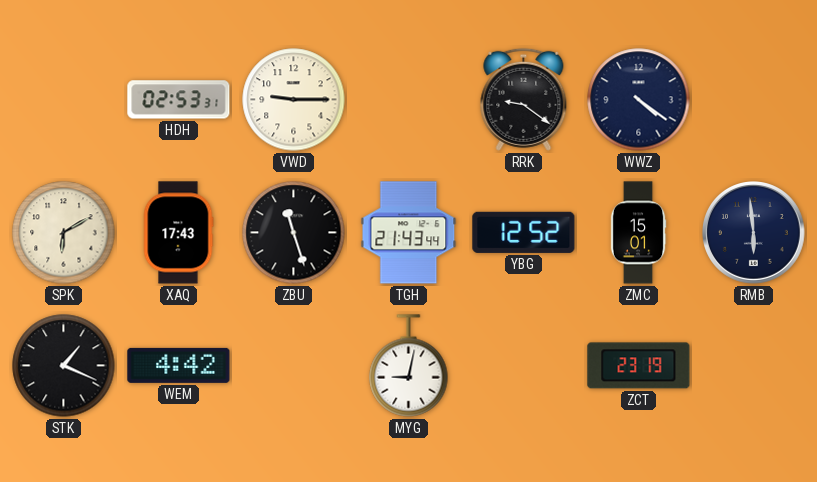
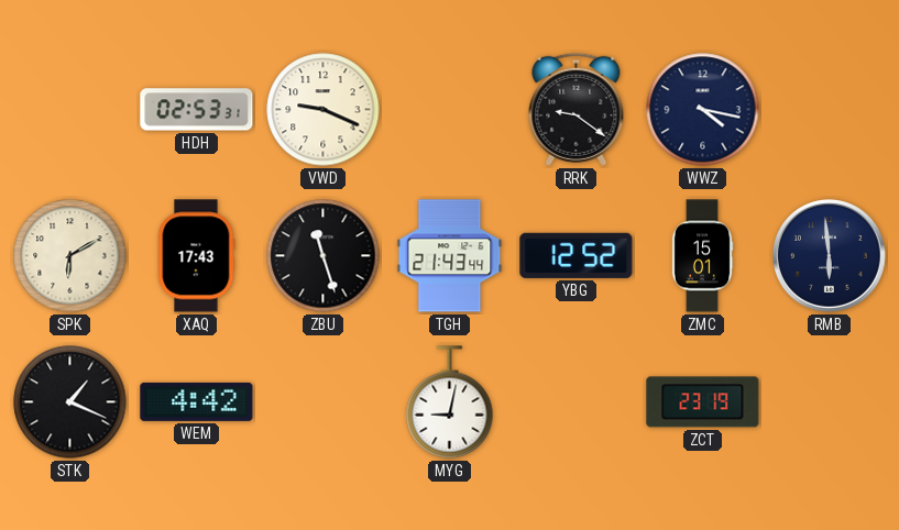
VWD: 9:15 -> 9:19 (324, 110)
WWZ: 4:21 -> 4:17 (703, 110)
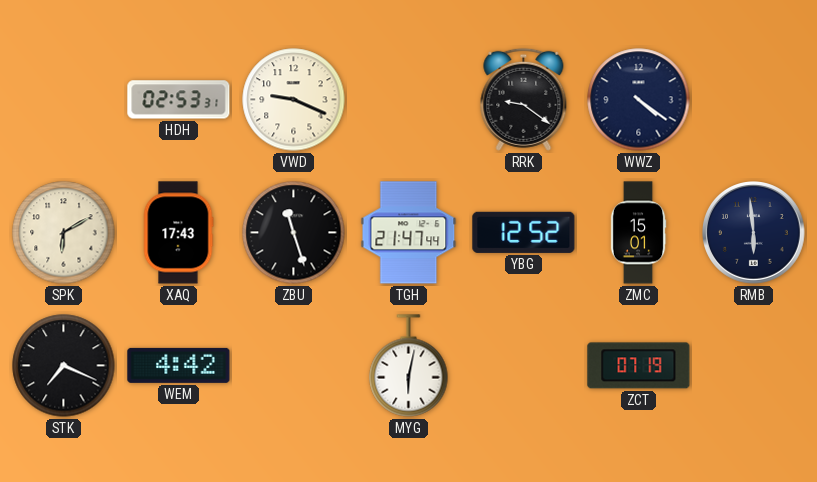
WWZ: 4:17 -> 4:21 (639, 100)
TGH: 21:43 -> 21:47 (409, 233)
STK: 1:19 -> 7:19 (64, 366)
MYG: 9:02 -> 6:02 (409, 366)
ZCT: 23:19 -> 07:19 (639, 366)
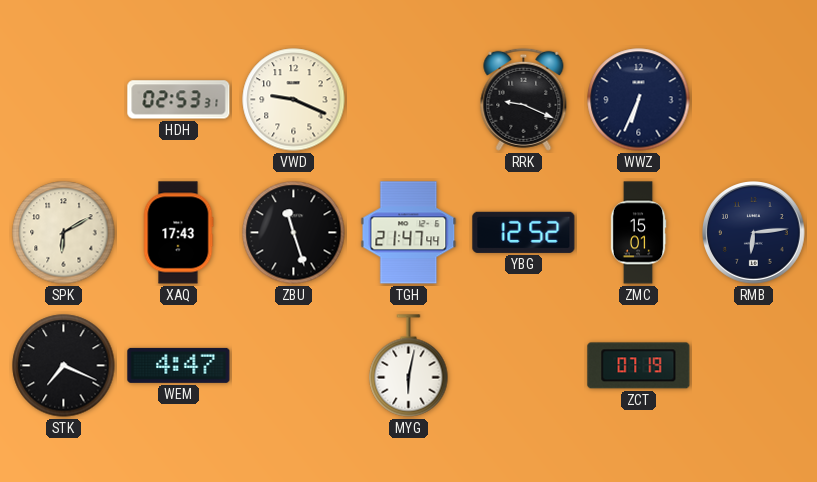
RRK: 9:21 -> 9:19 (524, 99)
WWZ: 4:21 -> 6:34 (639, 100)
RMB: 5:59 -> 6:14 (754, 233)
WEM: 4:42 -> 4:47 (179, 365)
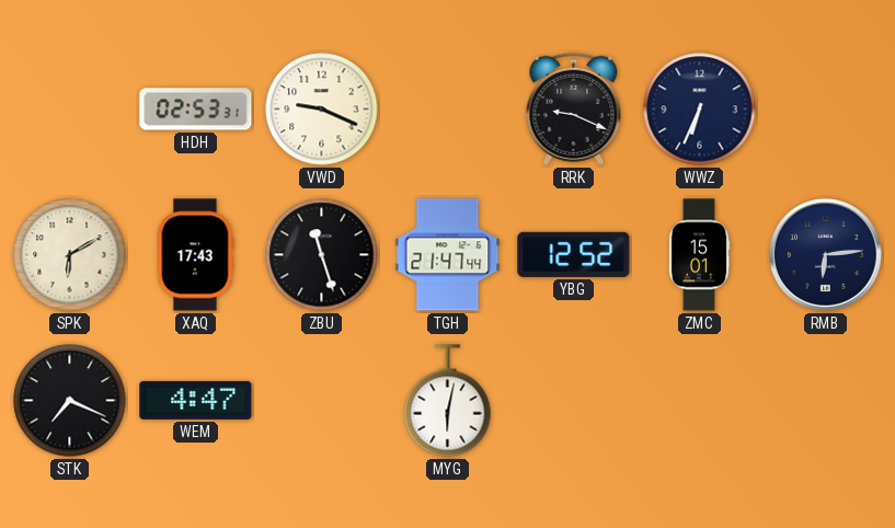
ZCT: 07:19 -> none (639, 366)
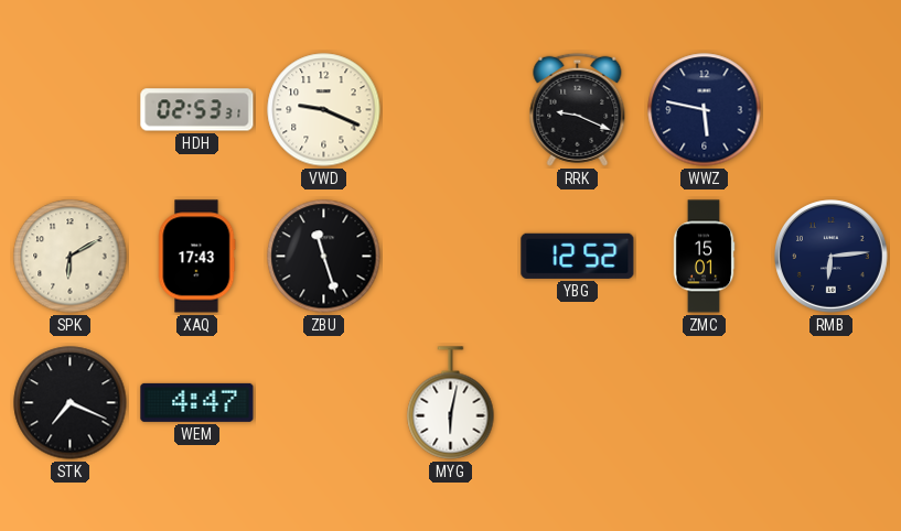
WWZ: 6:34 -> 5:47 (705, 110)
TGH: 21:47 -> none (448, 255)
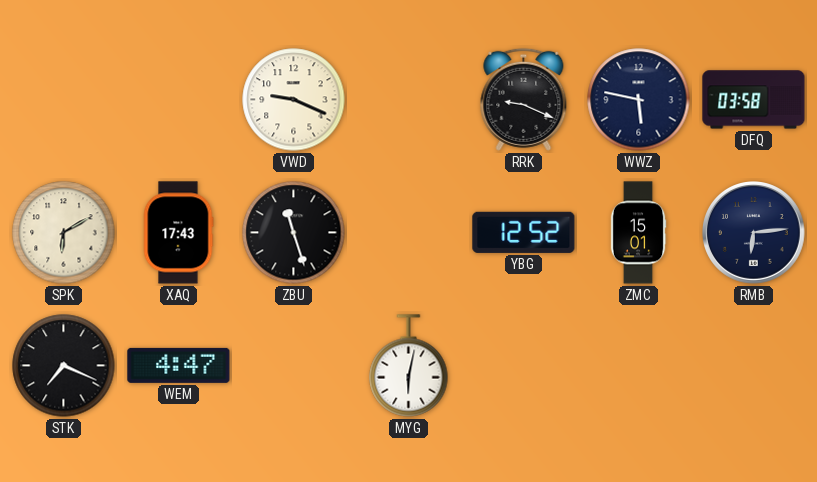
HDH: 02:53 -> none (197, 110)
DFQ: none -> 03:58 (754, 100)
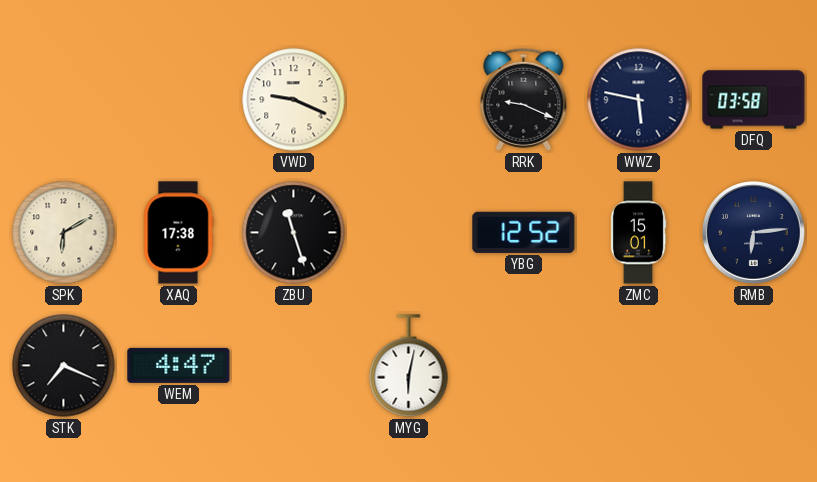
XAQ: 17:43 -> 17:38 (178, 233)
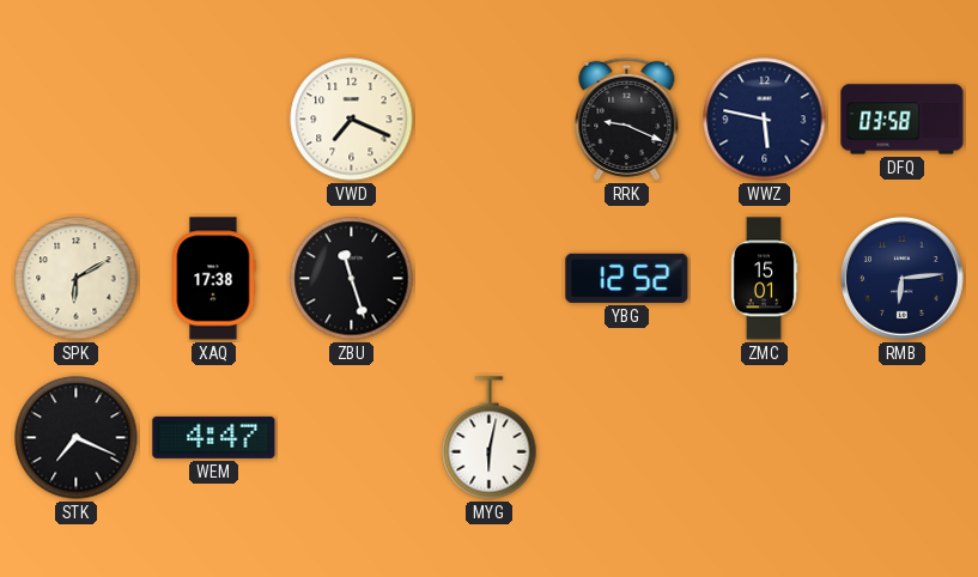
VWD: 9:19 -> 7:19 (352, 120)
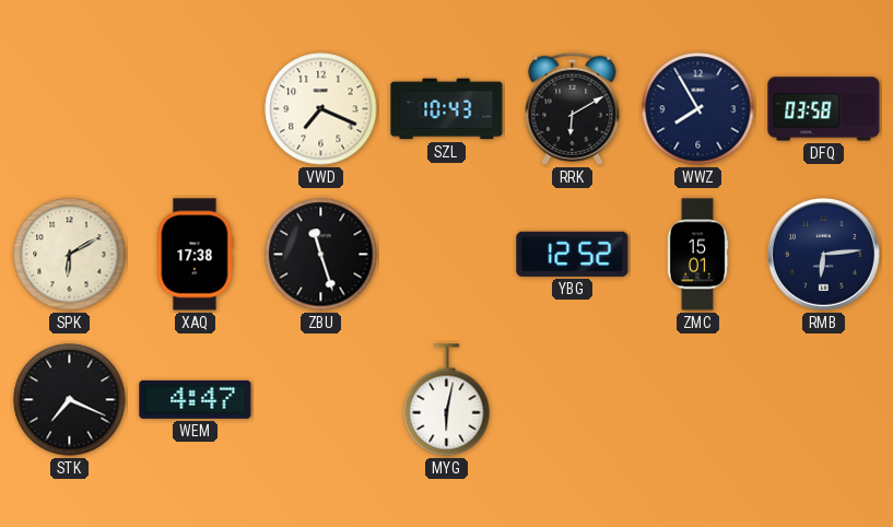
SZL: none -> 10:43 (447, 109)
RRK: 9:19 -> 6:10 (573, 108)
WWZ: 5:47 -> 7:55 (698, 109)
